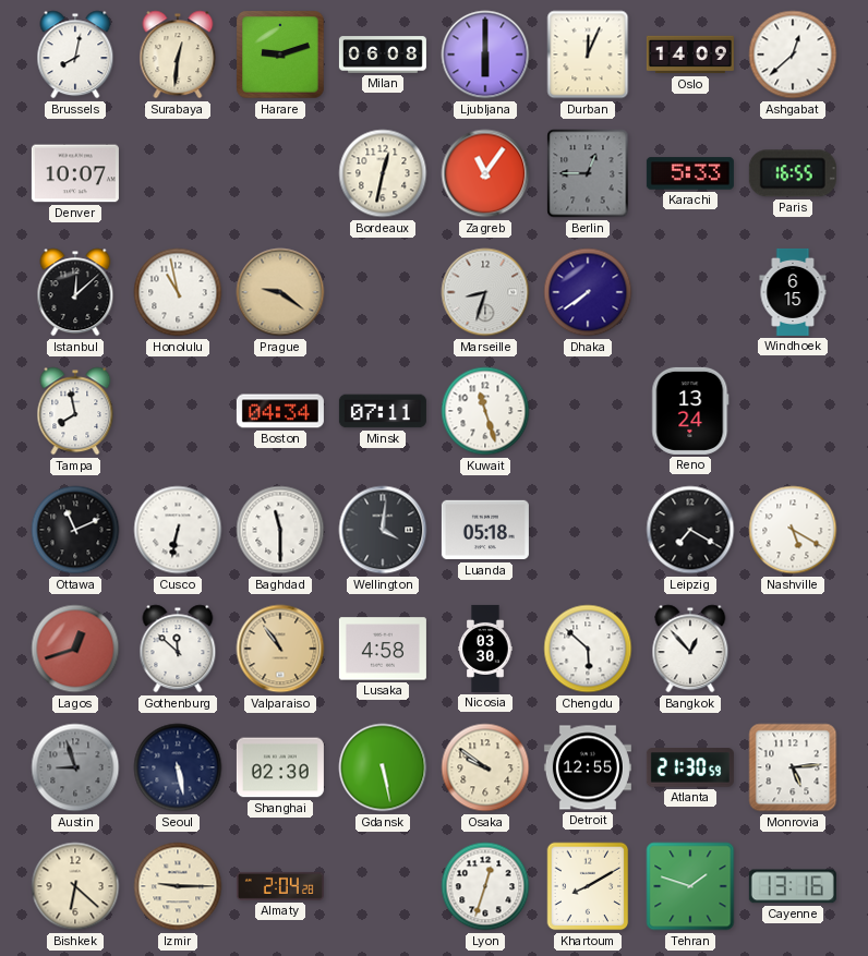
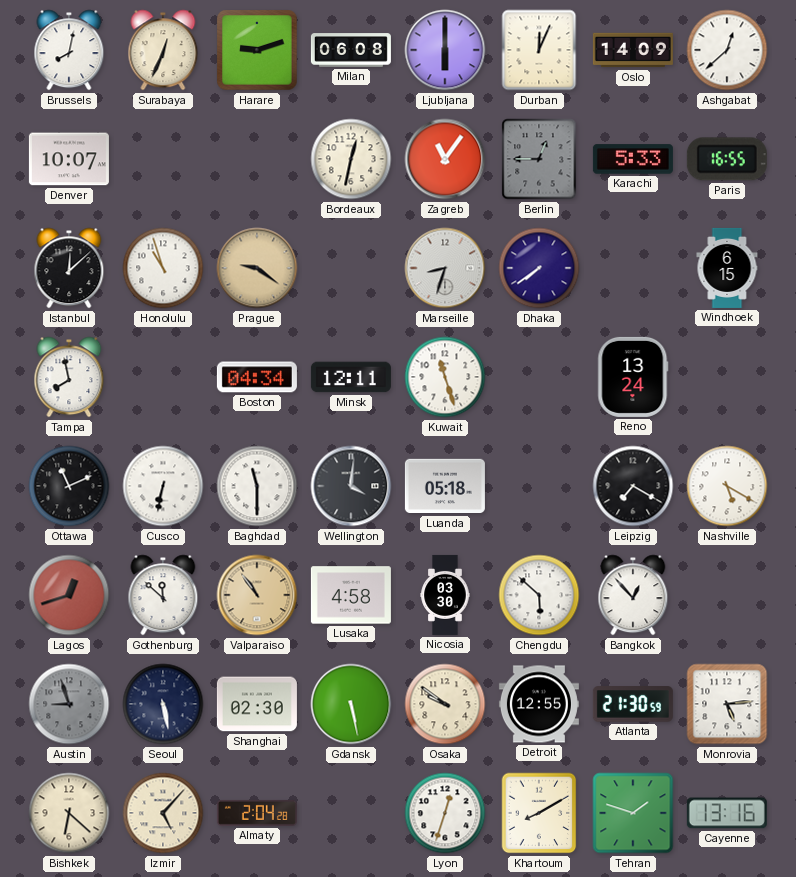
Surabaya: 12:31 -> 12:34 (163, 50)
Honolulu: 10:58 -> 10:57 (163, 268)
Minsk: 07:11 -> 12:11 (351, 377)
Izmir: 9:15 -> 5:07 (163, 813)
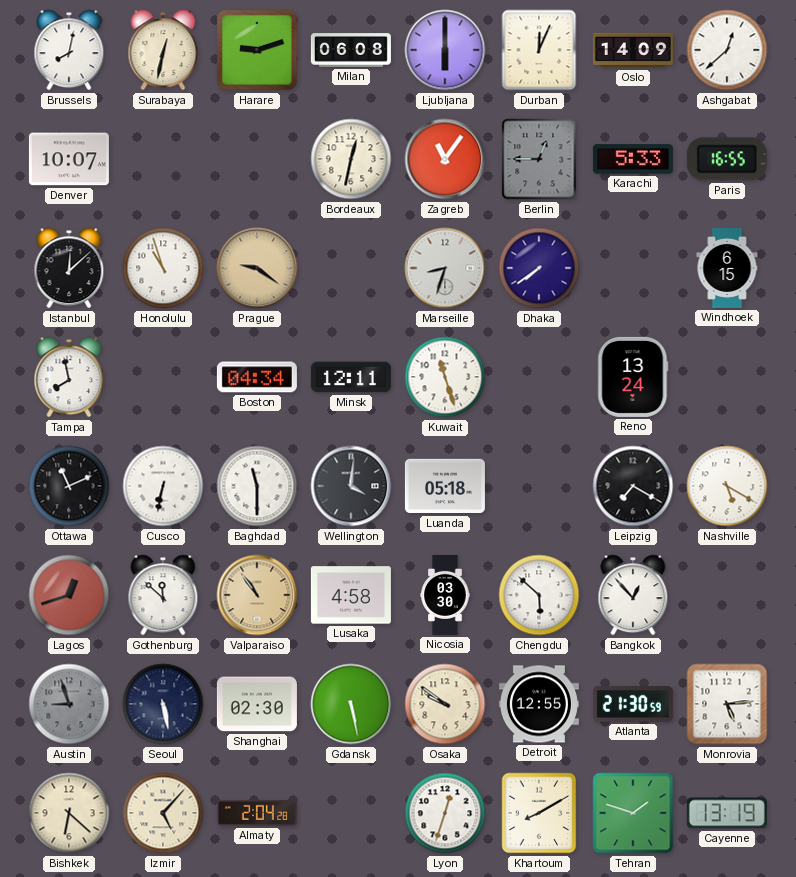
Surabaya: 12:34 -> 12:32 (163, 50)
Cayenne: 13:16 -> 13:19 (727, 813)
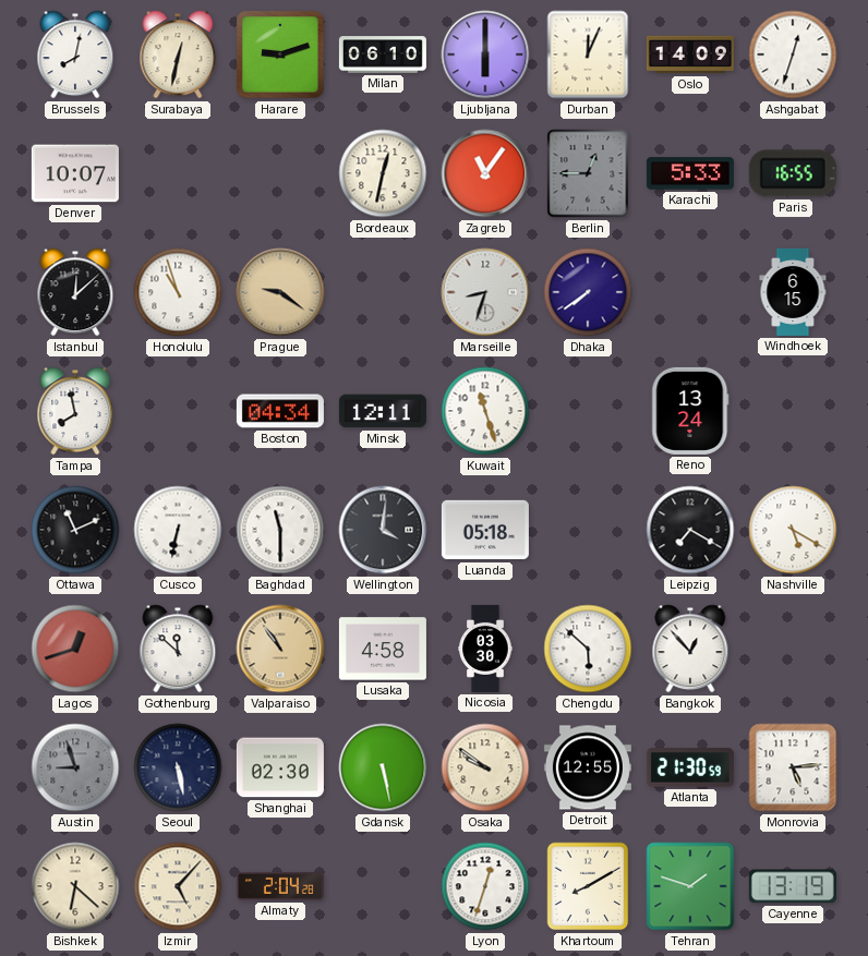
Milan: 06:08 -> 06:10 (383, 55)
Ashgabat: 12:38 -> 12:33 (793, 55)
